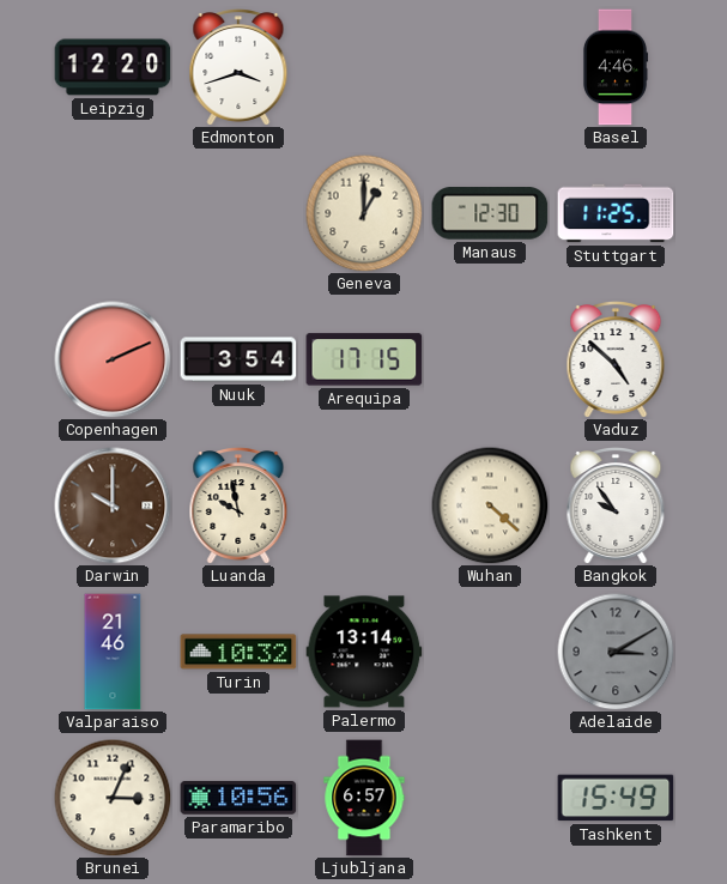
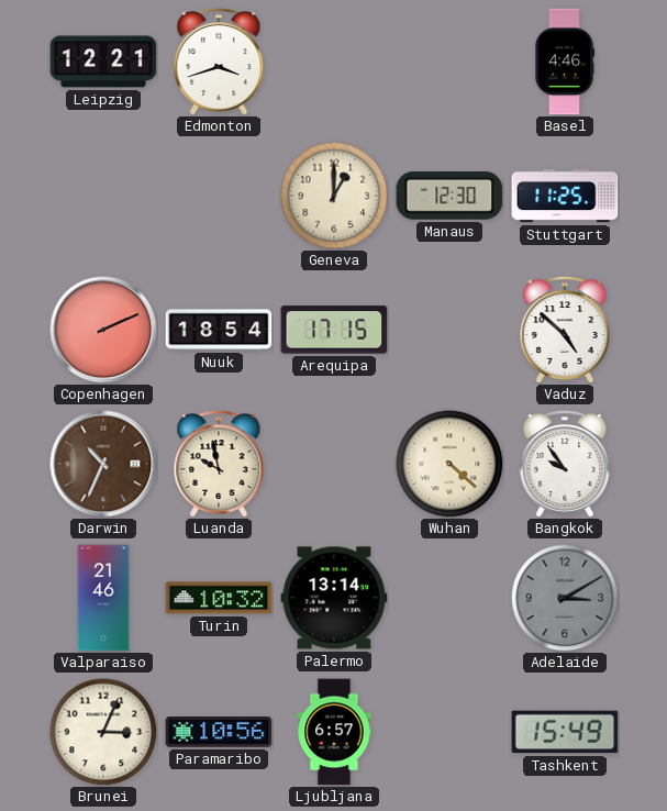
Leipzig: 12:20 -> 12:21 (103, 62)
Nuuk: 3:54 -> 18:54 (219, 330)
Darwin: 10:00 -> 10:34 (103, 464)
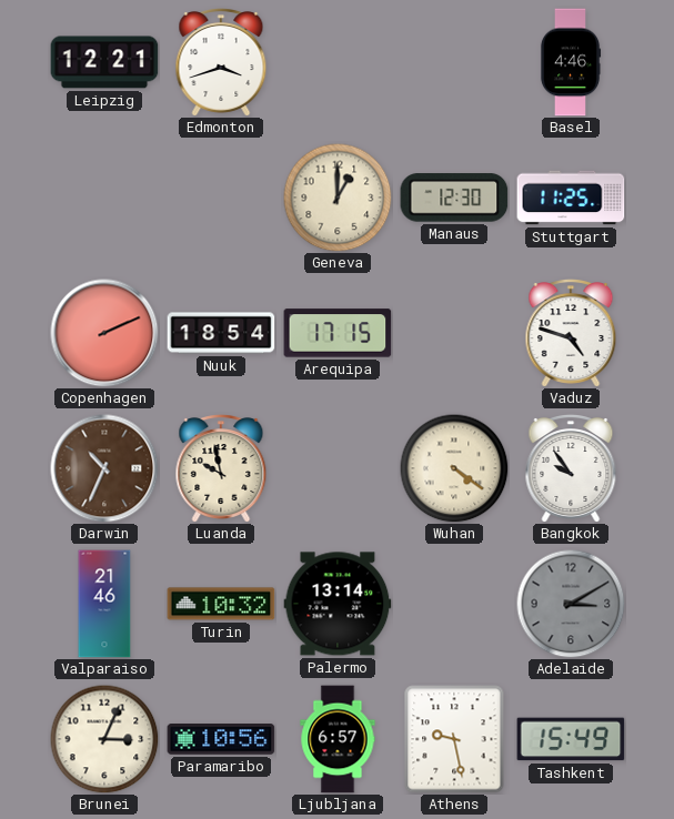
Vaduz: 4:52 -> 4:48 (571, 334)
Wuhan: 4:22 -> 4:21 (454, 468)
Athens: none -> 9:28 (454, 739)
